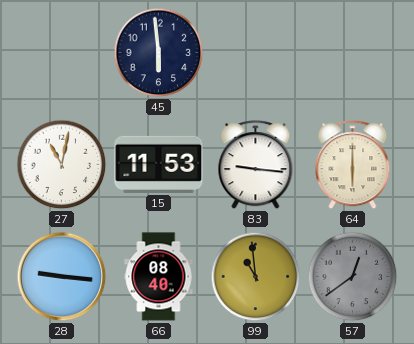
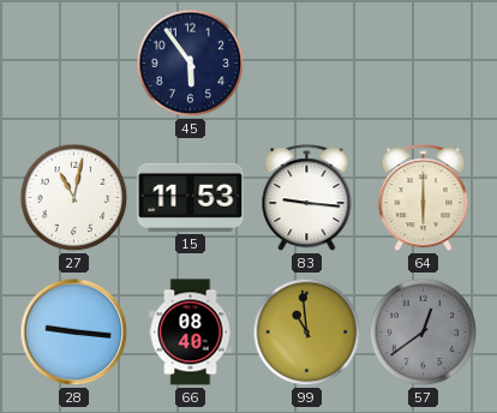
45: 5:59 -> 5:54 (191, 64)
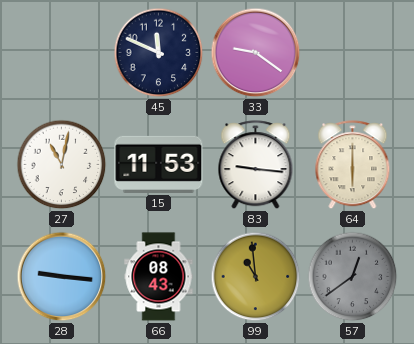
45: 5:54 -> 11:49 (159, 53)
33: none -> 9:21 (256, 53)
66: 08:40 -> 08:43 (159, 277)
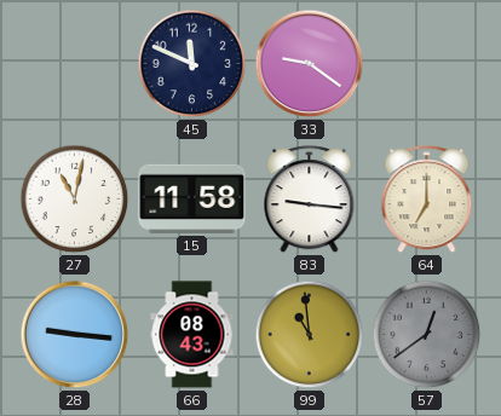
15: 11:53 -> 11:58 (192, 198)
64: 6:00 -> 7:00 (427, 200)
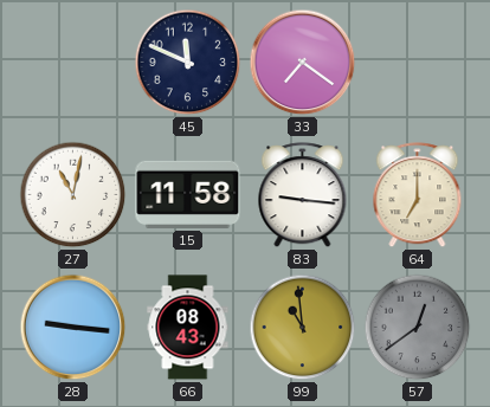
33: 9:21 -> 7:21 (303, 63)
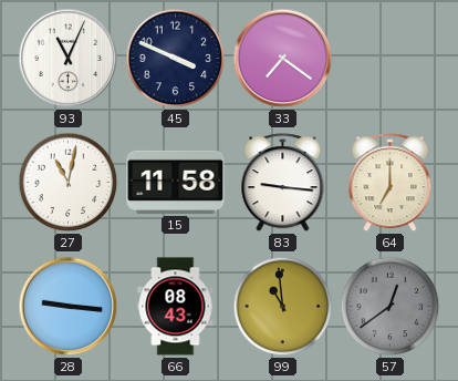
93: none -> 11:04 (69, 59)
45: 11:49 -> 3:49 (176, 59)
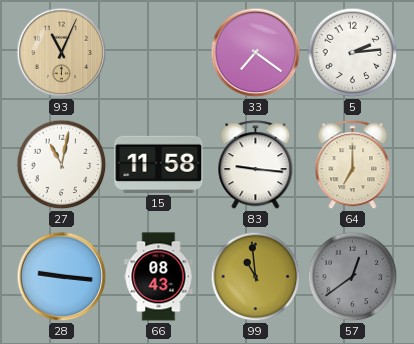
93 dial: white -> champagne (62, 53)
45: 3:49 -> none (176, 59)
5: none -> 2:14 (353, 53)
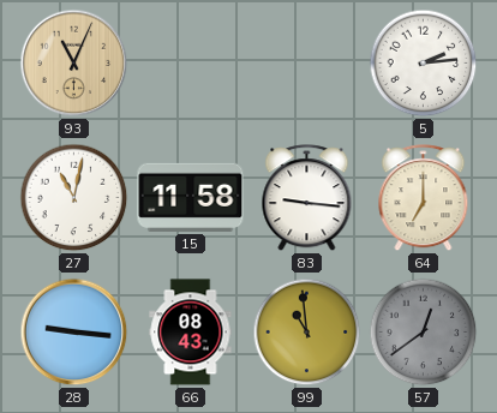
33: 7:21 -> none (256, 53)
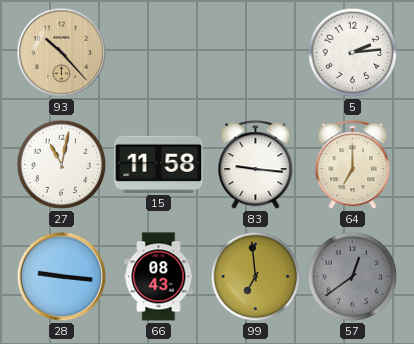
93: 11:04 -> 10:23 (62, 53)
99: 10:59 -> 6:59 (256, 277)
